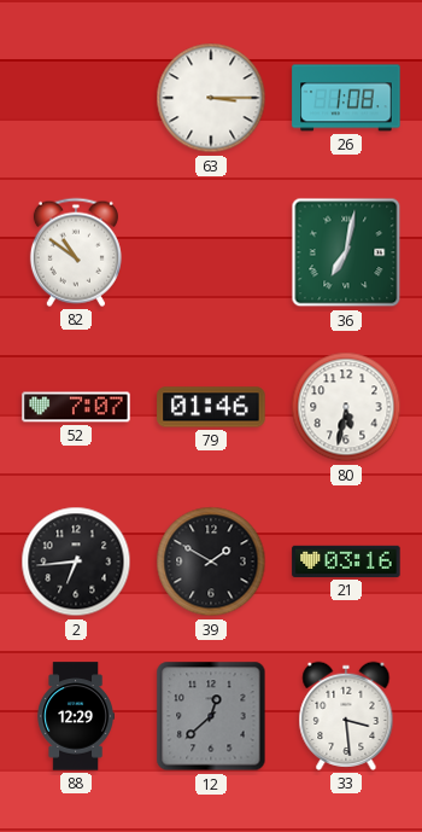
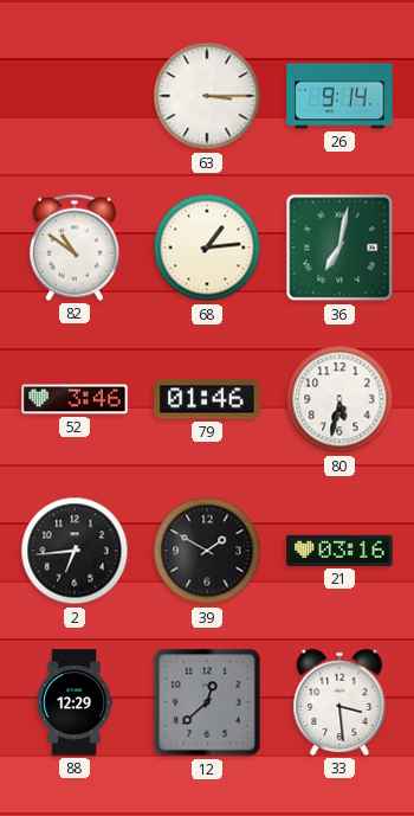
26: 1:08 -> 9:14 (339, 96)
68: none -> 1:14 (207, 248)
52: 7:07 -> 3:46 (75, 399)
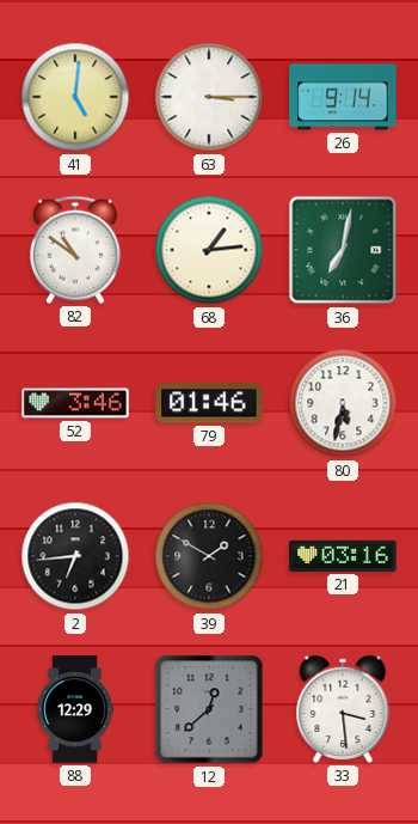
41: none -> 5:01 (75, 97)
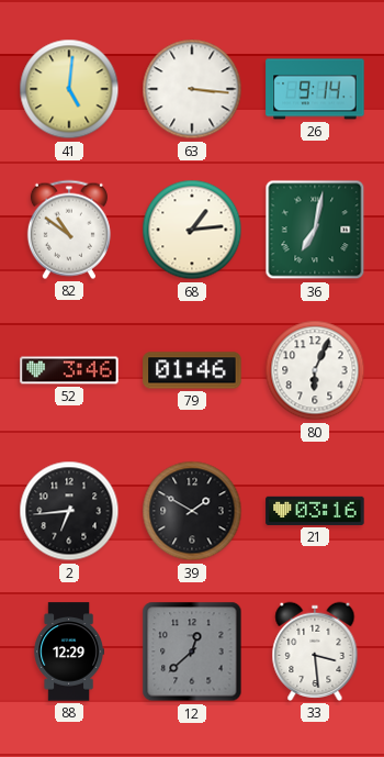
63: 3:15 -> 3:16 (192, 89)
80: 5:32 -> 6:04 (315, 370)
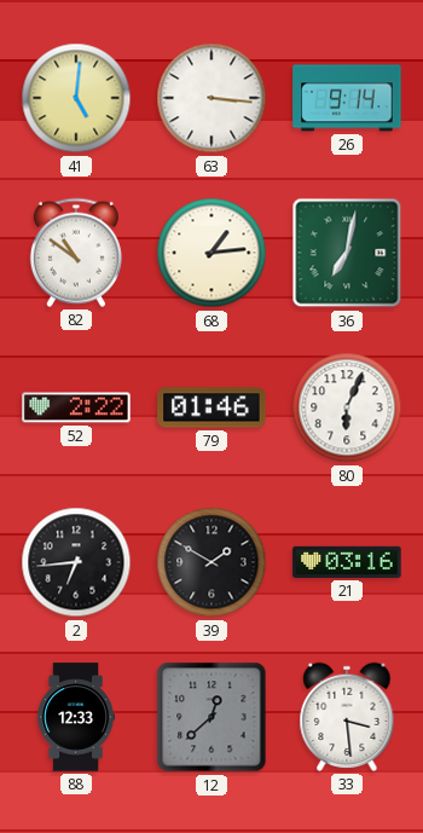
52: 3:46 -> 2:22 (76, 407)
88: 12:29 -> 12:33 (75, 717)
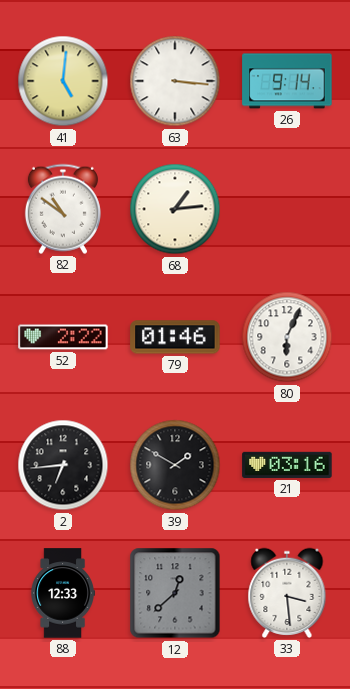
36: 7:02 -> none (347, 253)
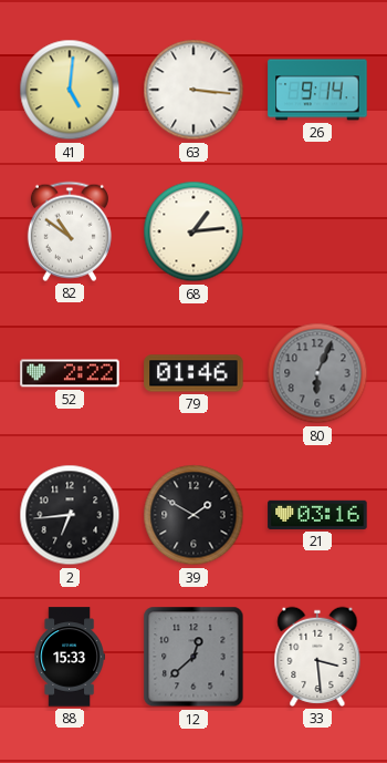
80 dial: white -> grey (317, 373)
88: 12:33 -> 15:33 (69, 657)
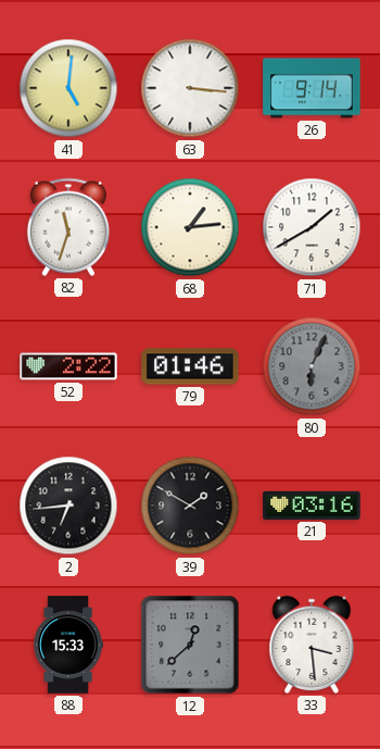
82: 10:51 -> 11:33 (68, 227)
71: none -> 1:40 (312, 227)
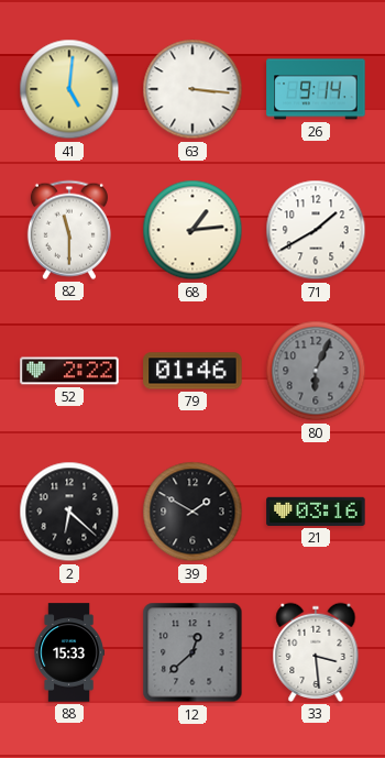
82: 11:33 -> 11:30 (69, 230)
2: 6:44 -> 6:22 (69, 512)
